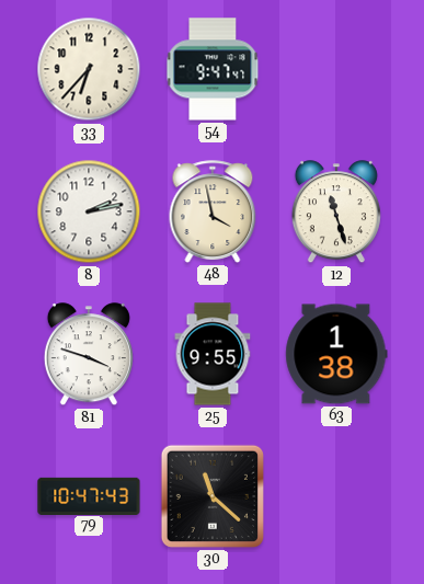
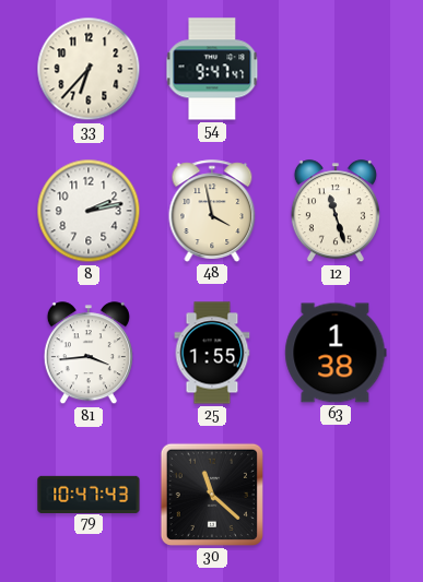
81: 3:48 -> 3:44 (89, 354)
25: 9:55 -> 1:55 (212, 353)
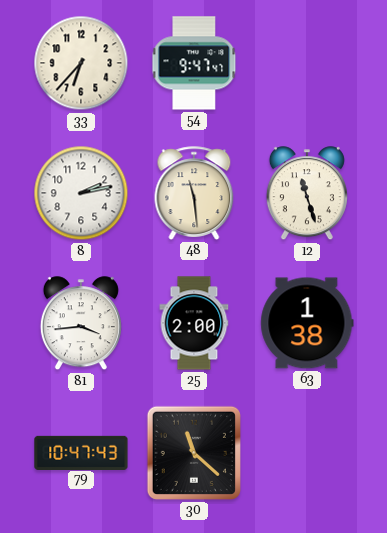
48: 3:58 -> 11:29 (194, 193)
25: 1:55 -> 2:00 (194, 323)
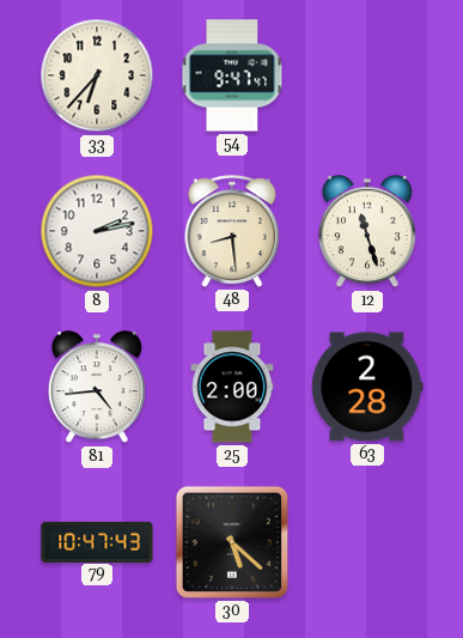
48: 11:29 -> 8:29 (232, 231)
81: 3:44 -> 4:44 (97, 388)
63: 1:38 -> 2:28 (367, 387)
30: 11:22 -> 5:22 (232, 542)
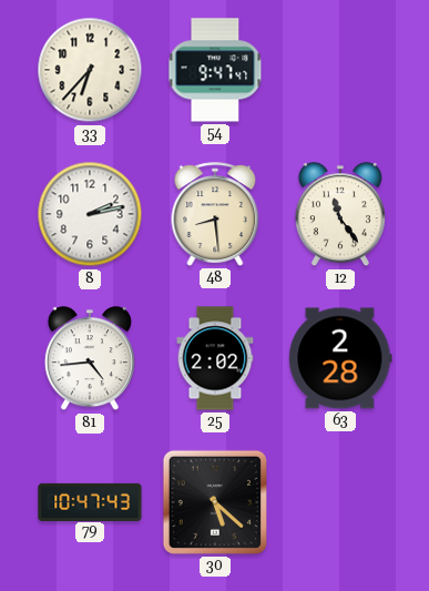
12: 11:27 -> 11:24 (340, 215)
25: 2:00 -> 2:02 (215, 358)
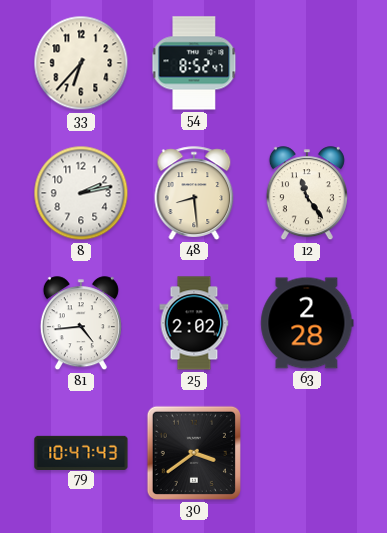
54: 9:47 -> 8:52 (194, 63)
30: 5:22 -> 3:39 (194, 453)
